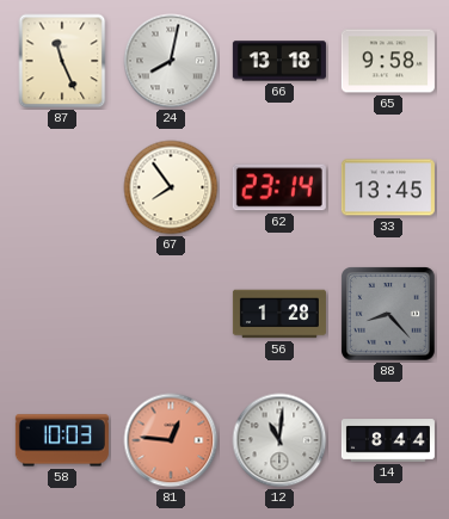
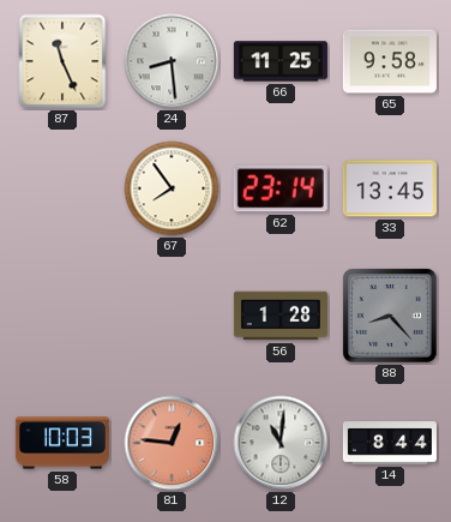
24: 8:02 -> 8:29 (172, 61)
66: 13:18 -> 11:25 (281, 61)
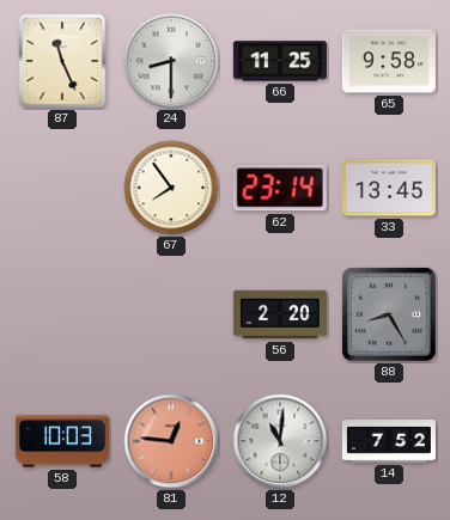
24: 8:29 -> 8:30 (171, 61)
56: 1:28 -> 2:20 (280, 314)
88: 8:23 -> 8:25 (390, 316)
14: 8:44 -> 7:52 (389, 441)
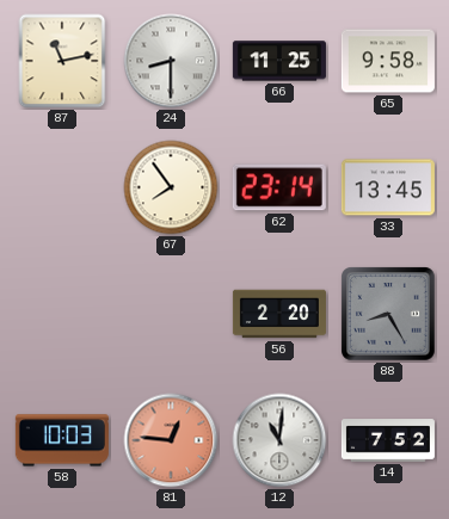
87: 11:26 -> 11:13 (62, 61)
